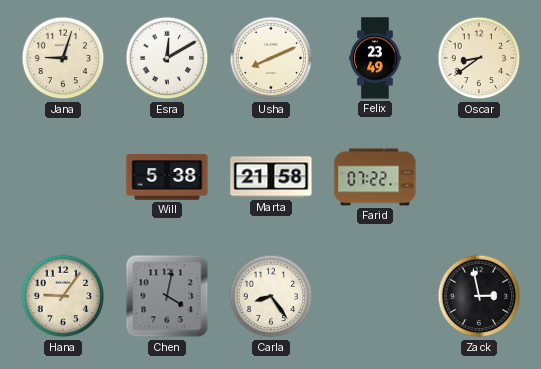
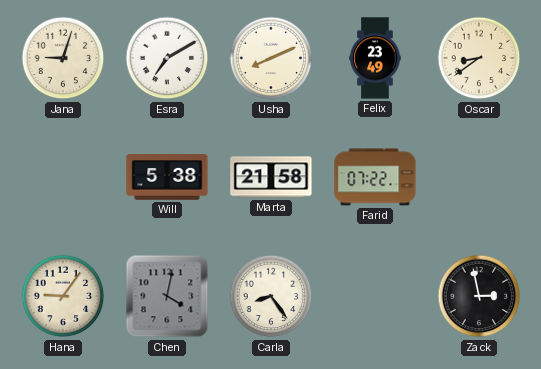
Esra: 12:10 -> 7:10 (167, 58)
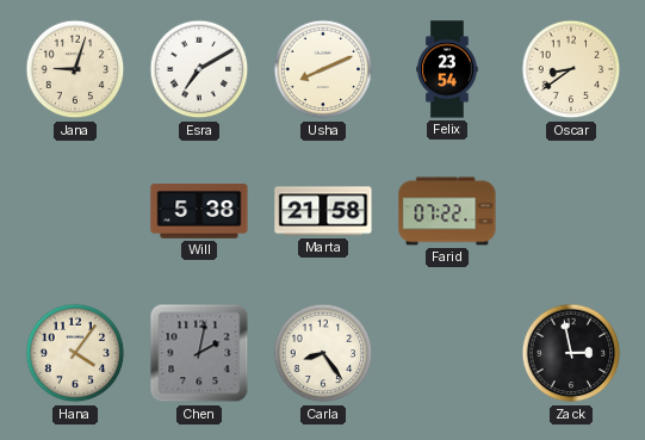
Felix: 23:49 -> 23:54 (447, 69)
Hana: 9:06 -> 4:06 (75, 353)
Chen: 4:02 -> 2:02 (199, 353)
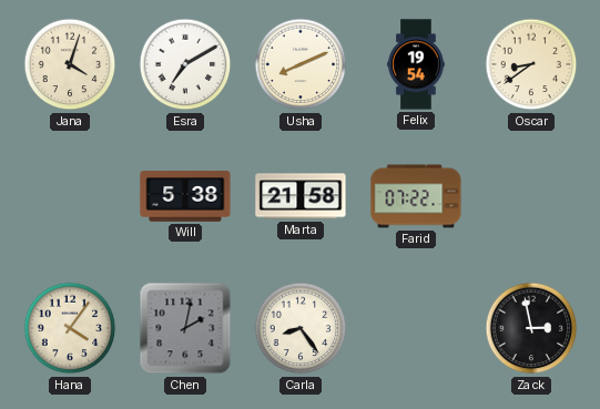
Jana: 9:03 -> 4:03 (70, 64)
Felix: 23:54 -> 19:54 (416, 64)
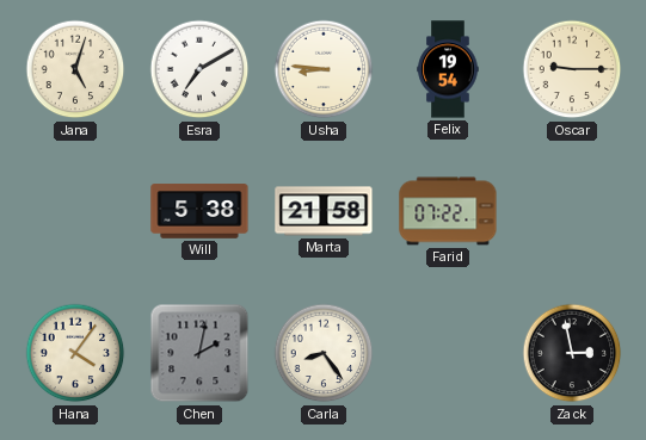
Jana: 4:03 -> 5:03 (75, 69)
Usha: 8:11 -> 8:46 (324, 69)
Oscar: 8:39 -> 9:15 (572, 69)
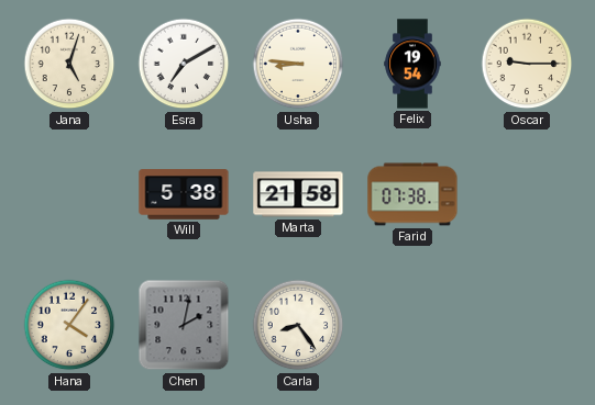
Farid: 07:22 -> 07:38 (412, 194)
Zack: 2:58 -> none (572, 353)
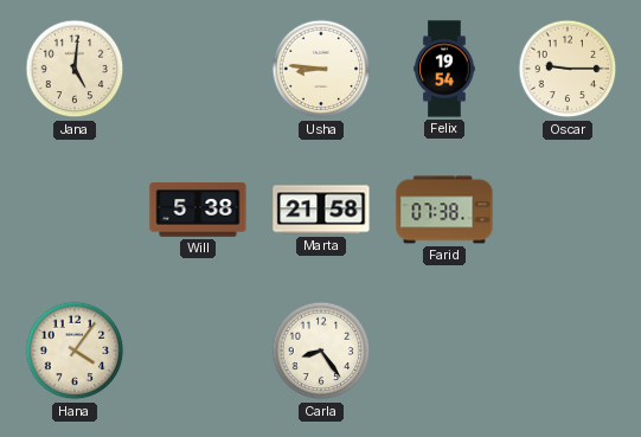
Jana: 5:03 -> 5:01 (75, 69)
Esra: 7:10 -> none (184, 64)
Chen: 2:02 -> none (184, 325)
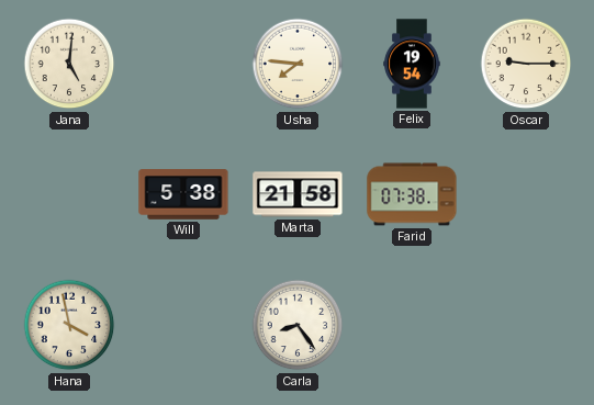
Usha: 8:46 -> 7:46 (298, 64)
Hana: 4:06 -> 3:58 (69, 325)
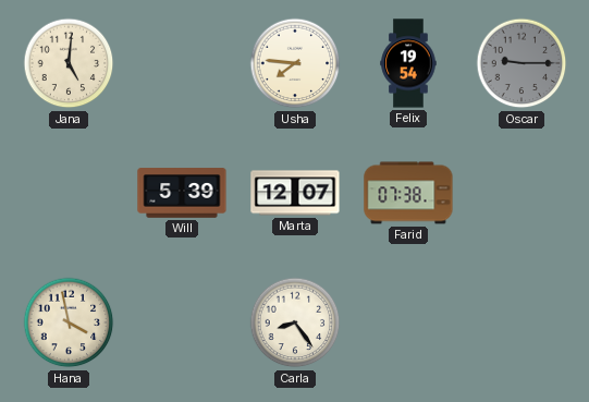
Oscar dial: cream -> grey (521, 63)
Will: 5:38 -> 5:39 (182, 193)
Marta: 21:58 -> 12:07 (295, 193)
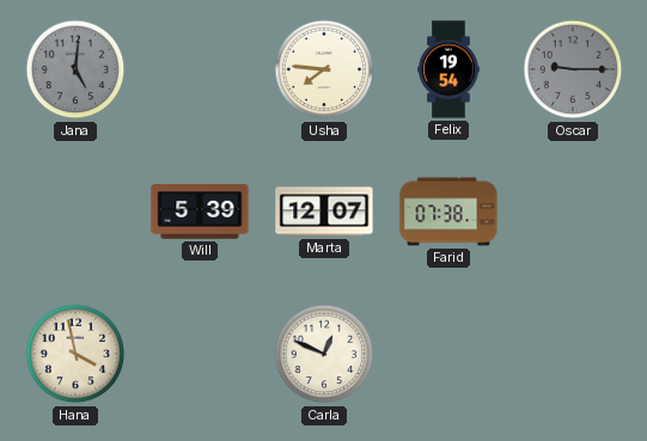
Jana dial: cream -> grey (75, 69)
Carla: 8:24 -> 12:49 (324, 354)
